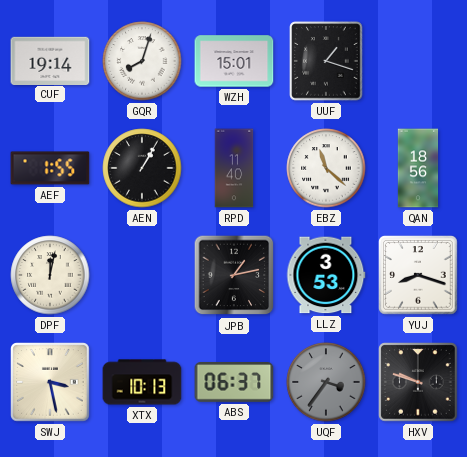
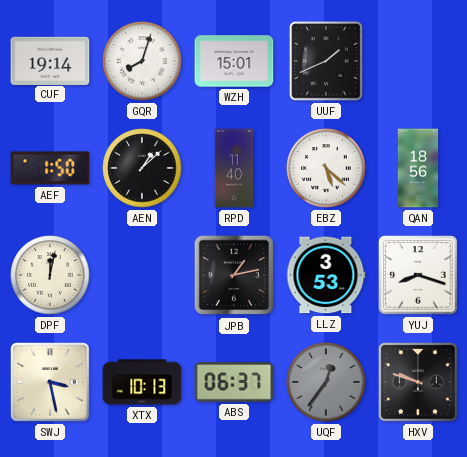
UUF: 1:18 -> 1:41 (326, 61)
AEF: 1:55 -> 1:50 (50, 168)
AEN: 1:05 -> 1:08 (142, 168)
EBZ: 11:22 -> 5:22 (326, 168)
UQF: 3:36 -> 12:36 (326, 382)
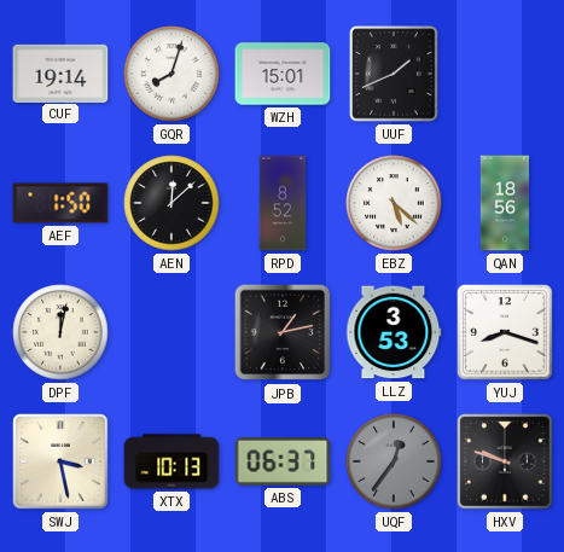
AEN: 1:08 -> 12:08 (171, 203)
RPD: 11:40 -> 8:52 (283, 203)
